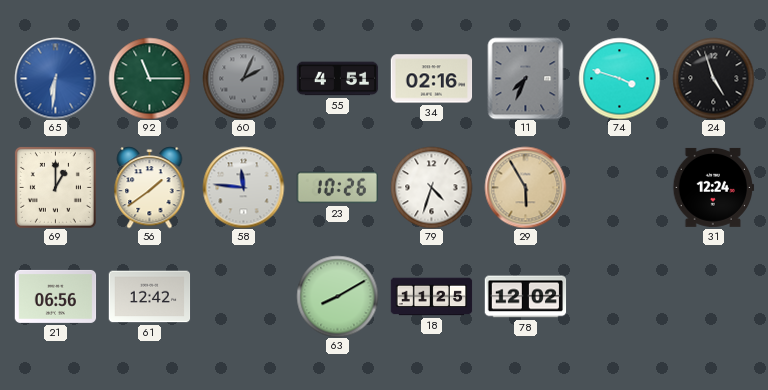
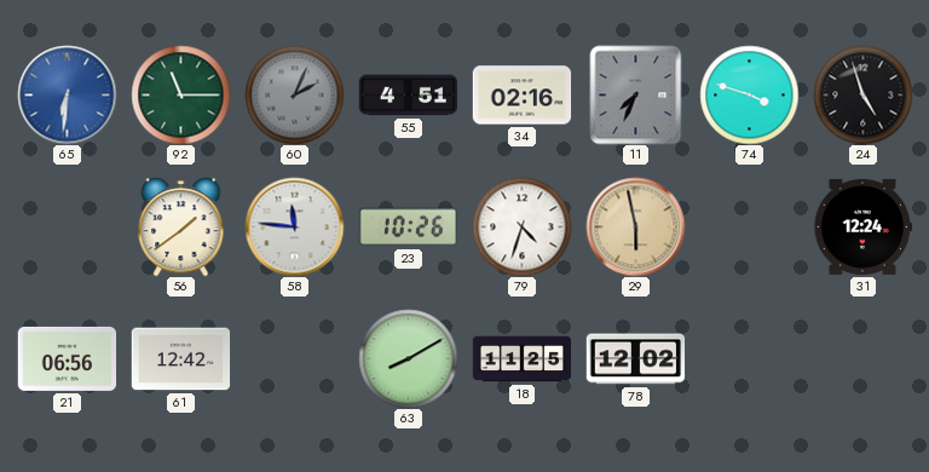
69: 1:00 -> none (55, 187)
29: 5:55 -> 5:58 (635, 226)
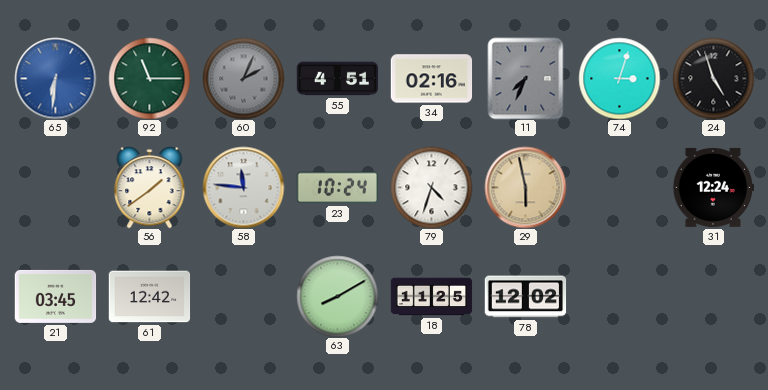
74: 3:48 -> 3:03 (619, 78)
23: 10:26 -> 10:24 (337, 188)
21: 06:56 -> 03:45 (55, 296)
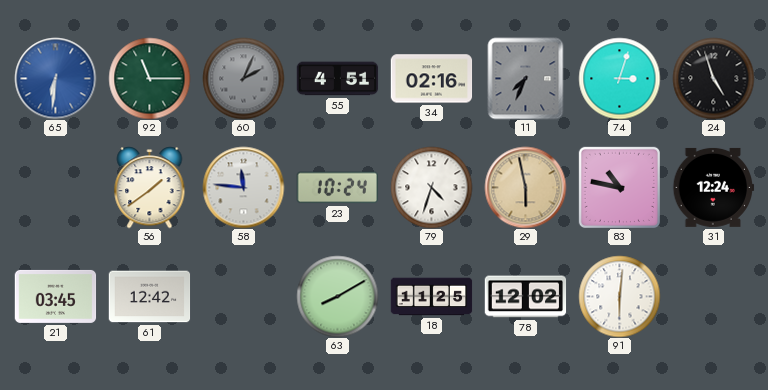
83: none -> 10:47 (619, 187)
91: none -> 6:01 (619, 296)
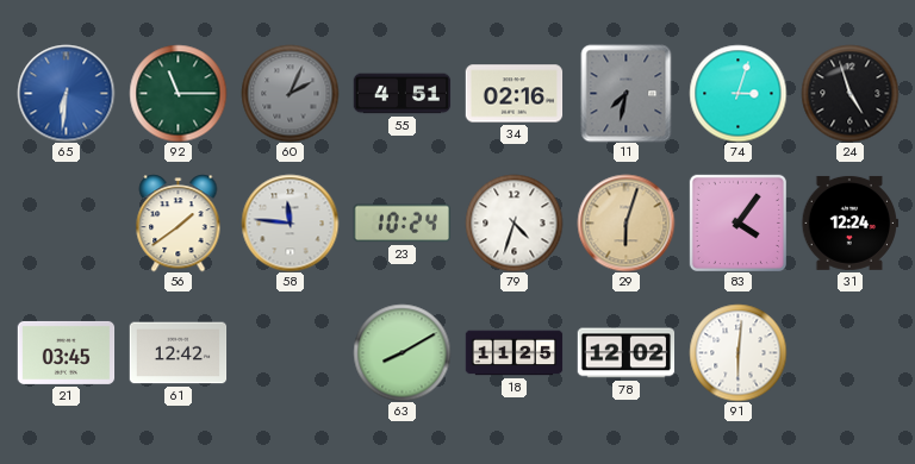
11: 7:34 -> 7:32 (627, 93)
29: 5:58 -> 6:03 (625, 222)
83: 10:47 -> 4:06 (737, 222)
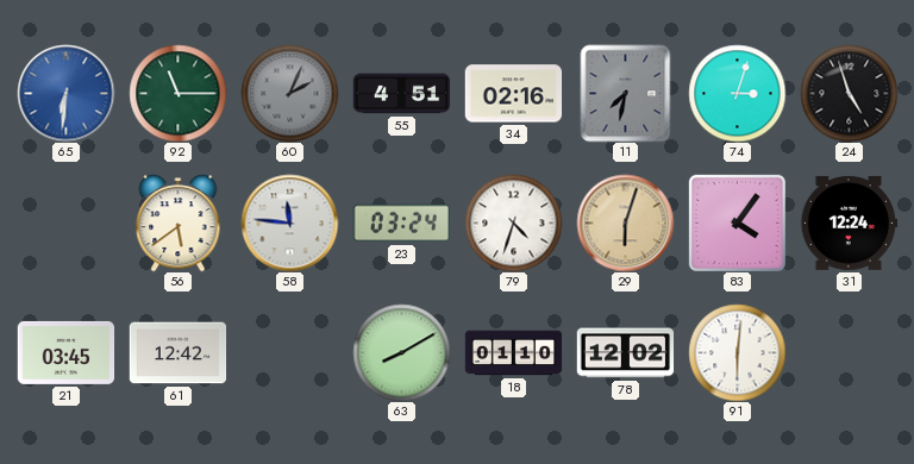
56: 1:39 -> 5:39 (179, 222)
23: 10:24 -> 03:24 (401, 224)
18: 11:25 -> 01:10 (513, 353)
